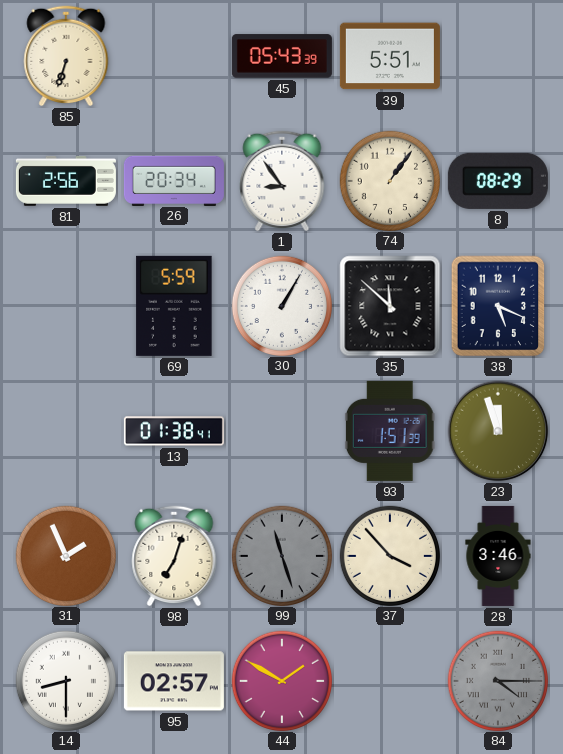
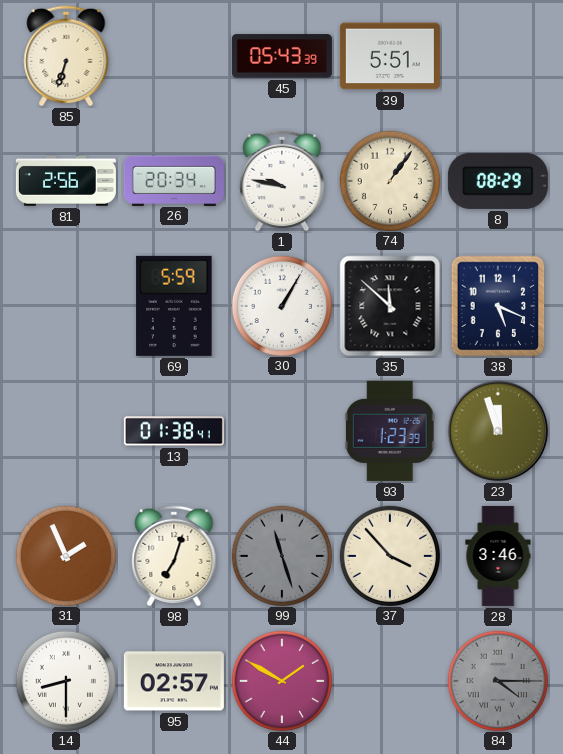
1: 8:54 -> 9:47 (282, 181)
93: 1:51 -> 1:23 (390, 431)
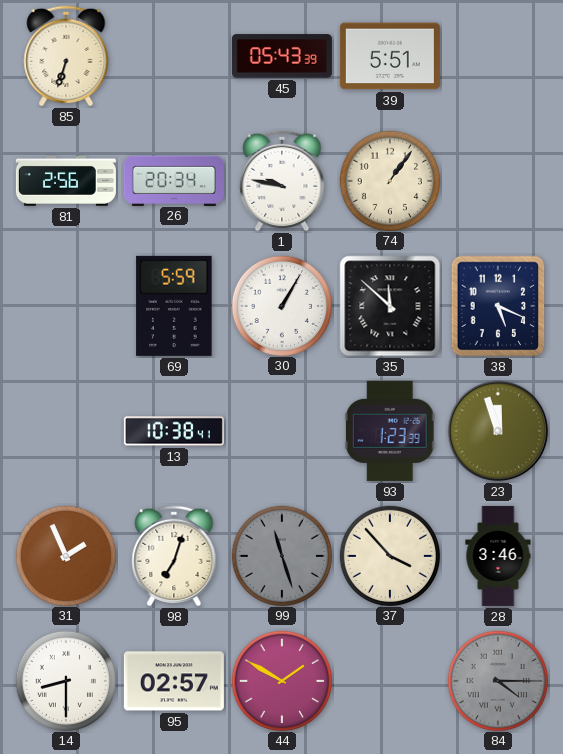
8: 08:29 -> none (498, 181)
13: 01:38 -> 10:38 (174, 431)
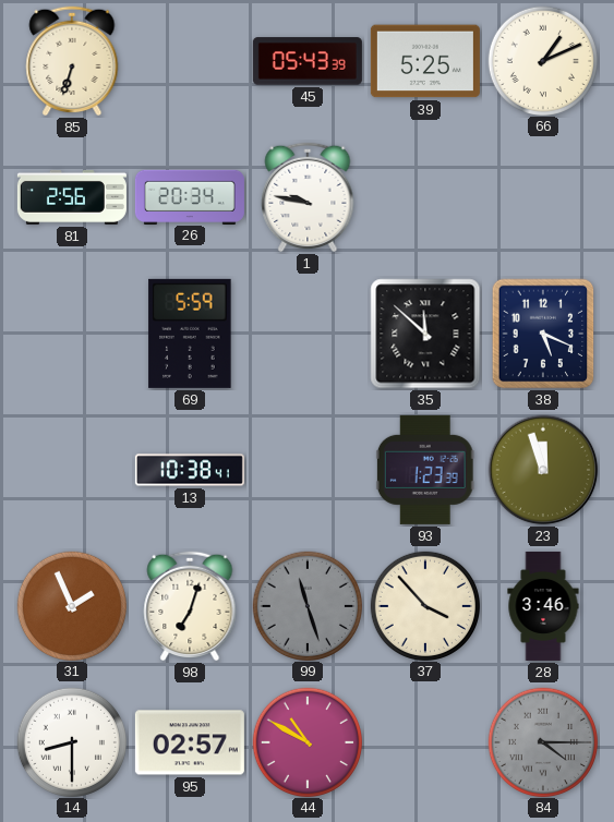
39: 5:51 -> 5:25 (425, 61)
66: none -> 1:11 (542, 60)
74: 1:06 -> none (389, 180)
30: 1:05 -> none (281, 305)
44: 1:50 -> 10:50 (306, 741)
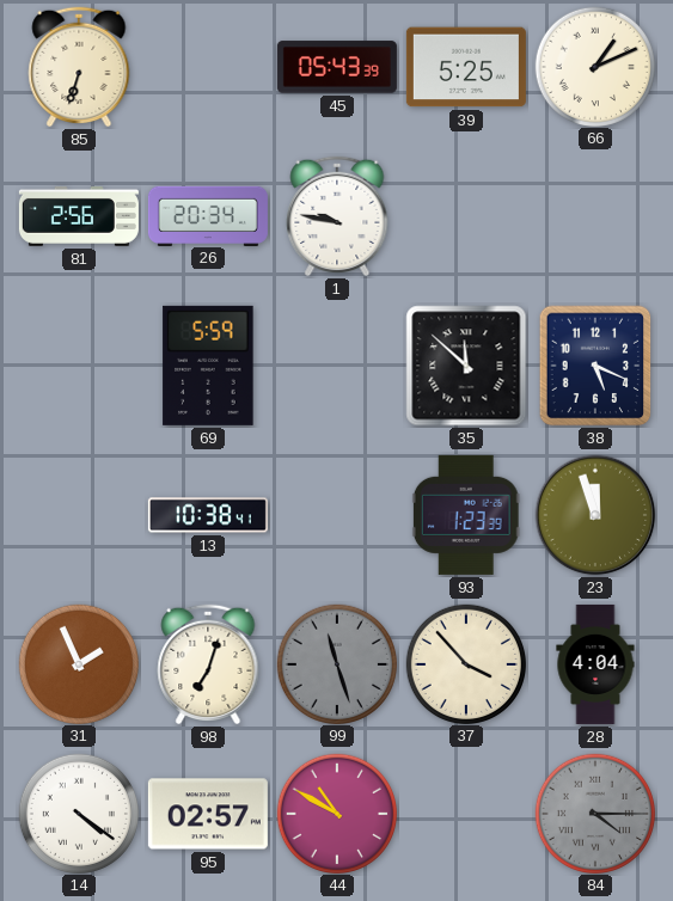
28: 3:46 -> 4:04 (595, 664)
14: 8:30 -> 4:21 (78, 813)
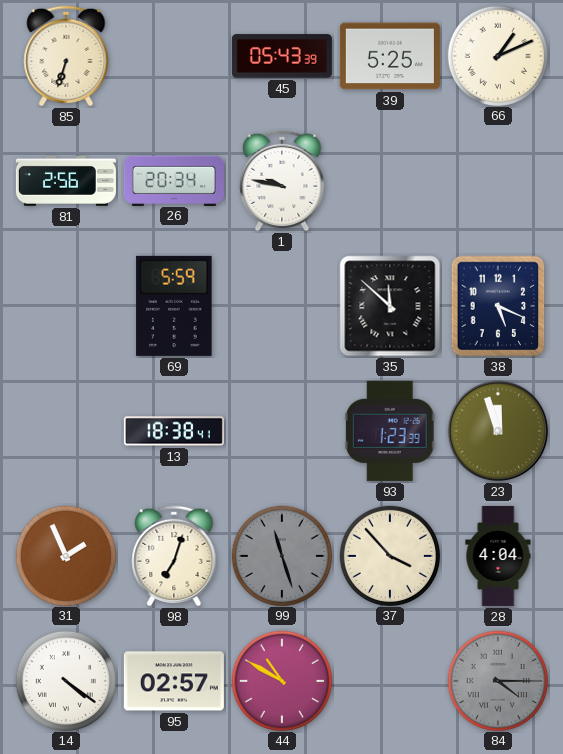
13: 10:38 -> 18:38 (174, 431)
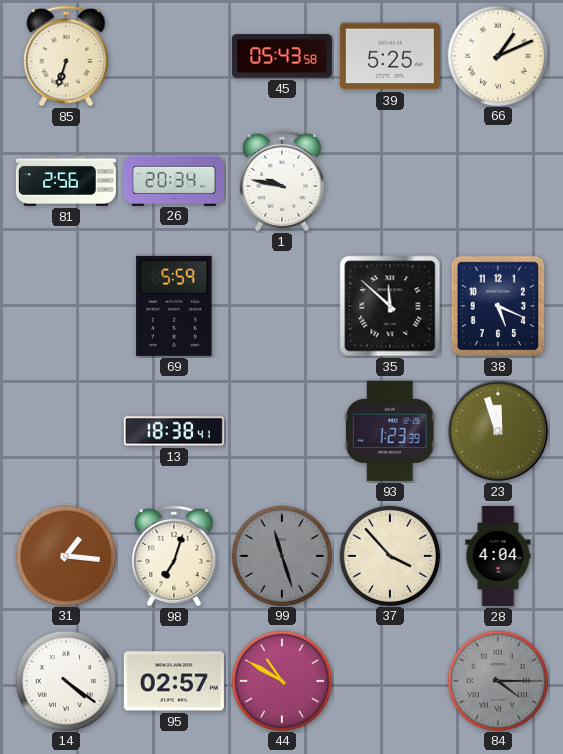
45: 05:43:39 -> 05:43:58 (282, 56)
31: 1:56 -> 1:16 (65, 555)
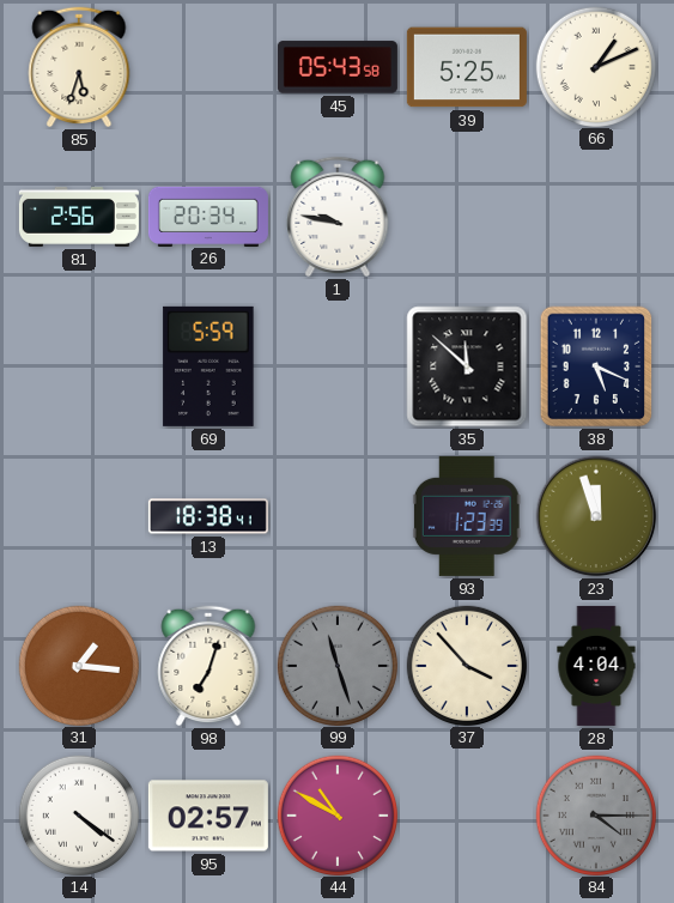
85: 6:33 -> 5:33 (79, 67)
